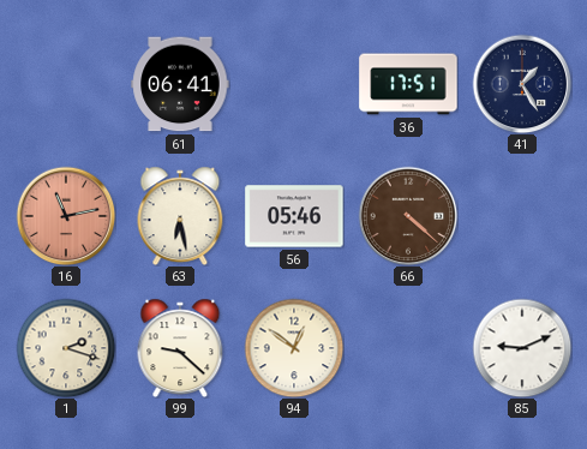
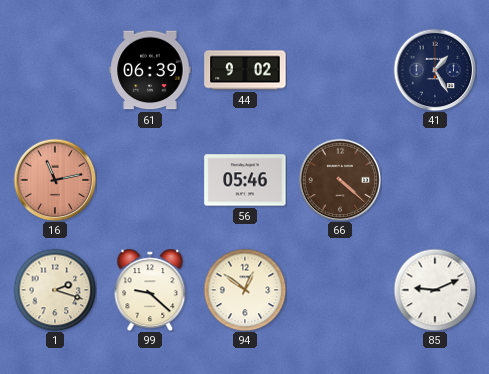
61: 06:41 -> 06:39 (150, 70)
44: none -> 9:02 (245, 70)
36: 17:51 -> none (408, 84)
63: 6:28 -> none (180, 216)
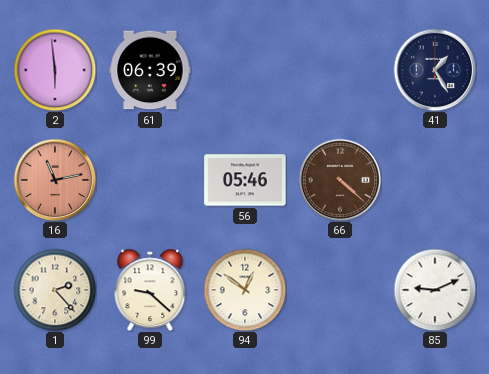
2: none -> 5:59 (55, 70)
44: 9:02 -> none (245, 70)
1: 2:18 -> 2:23 (55, 290)
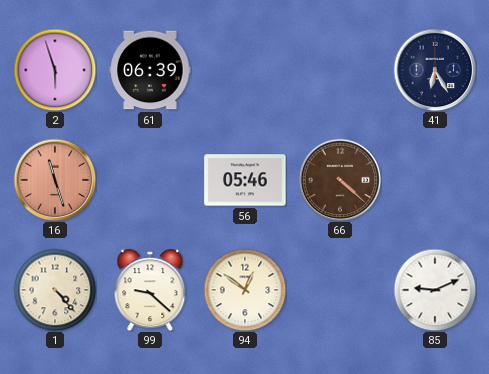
2: 5:59 -> 5:57 (55, 70)
41: 1:25 -> 6:25 (435, 70)
16: 11:13 -> 11:27 (55, 180)
1: 2:23 -> 4:23 (55, 290)
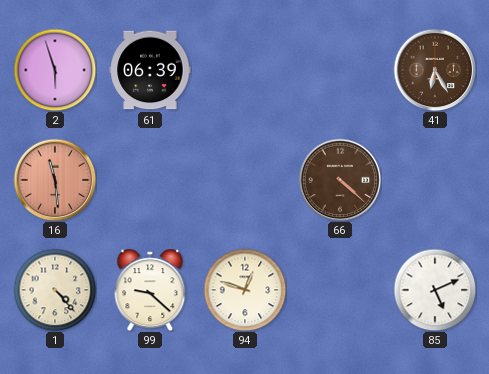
41 dial: navy -> brown (435, 70)
16: 11:27 -> 11:29 (55, 180)
56: 05:46 -> none (245, 180)
94: 12:51 -> 12:48 (245, 290)
85: 9:11 -> 5:11 (435, 290)
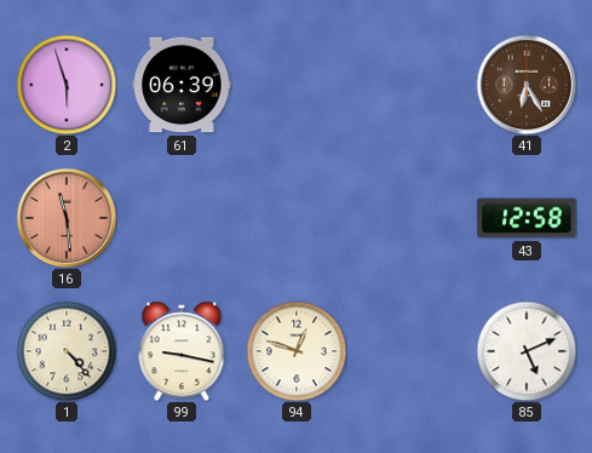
66: 4:22 -> none (340, 180)
43: none -> 12:58 (527, 218)
99: 9:22 -> 9:17 (182, 351)
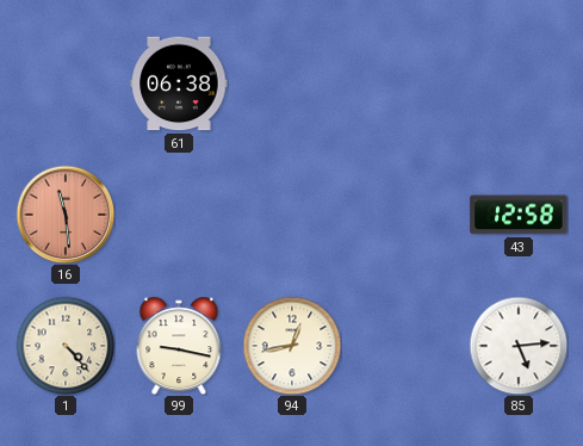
2: 5:57 -> none (67, 85)
61: 06:39 -> 06:38 (179, 83)
41: 6:25 -> none (527, 85)
94: 12:48 -> 12:43 (292, 346)
85: 5:11 -> 5:14 (519, 346)
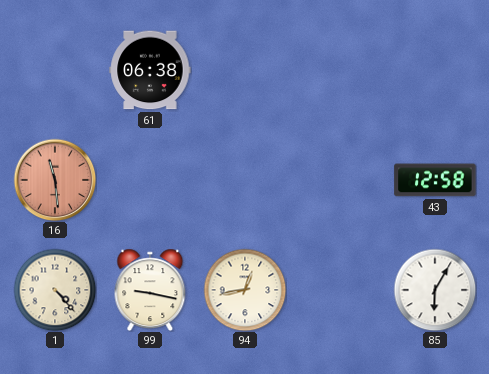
85: 5:14 -> 6:05 (435, 290)
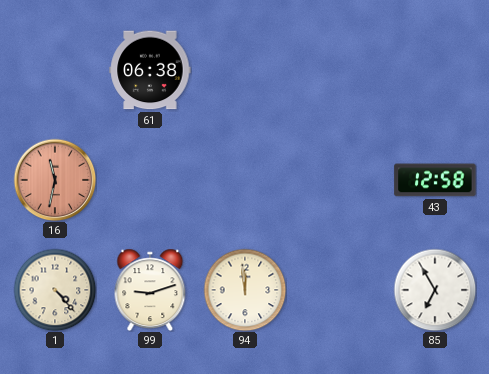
16: 11:29 -> 11:32 (55, 180)
99: 9:17 -> 9:12 (150, 290)
94: 12:43 -> 11:59 (245, 290)
85: 6:05 -> 6:55 (435, 290)
